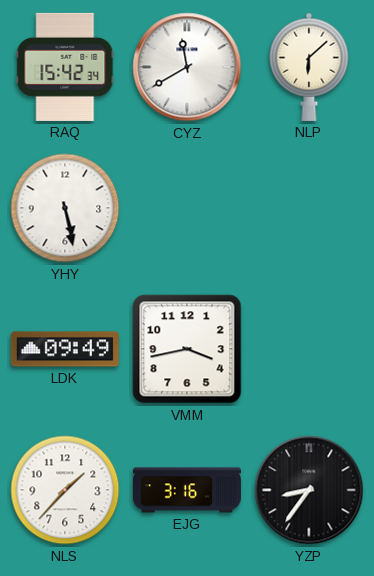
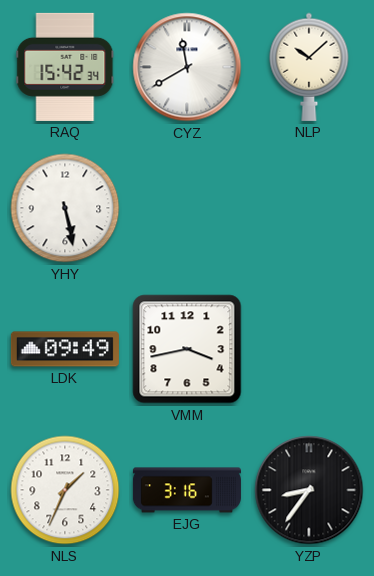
NLP: 6:08 -> 10:08 (309, 67)
NLS: 1:37 -> 1:34 (65, 490)
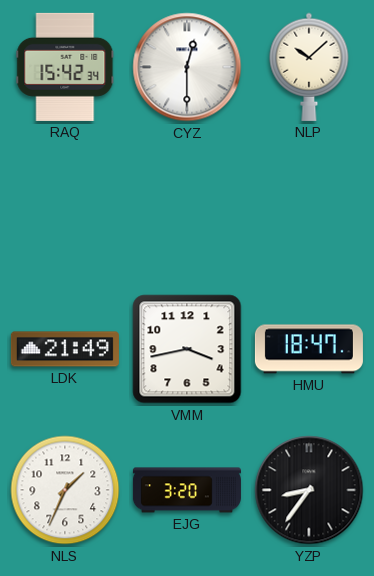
CYZ: 11:40 -> 12:30 (187, 67)
YHY: 5:28 -> none (65, 208)
LDK: 09:49 -> 21:49 (65, 349)
HMU: none -> 18:47 (309, 349)
EJG: 3:16 -> 3:20 (187, 490)
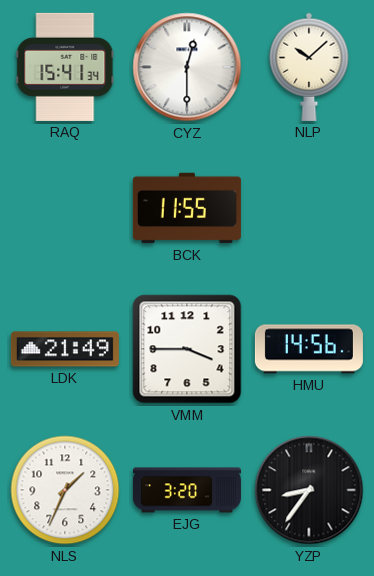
RAQ: 15:42 -> 15:41 (65, 67)
BCK: none -> 11:55 (187, 208)
VMM: 3:43 -> 3:45 (187, 349)
HMU: 18:47 -> 14:56 (309, 349)
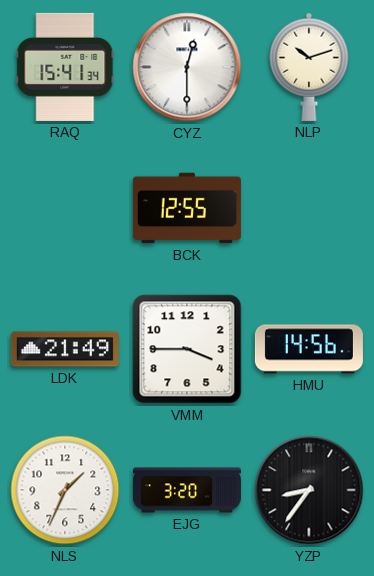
NLP: 10:08 -> 10:12 (309, 67)
BCK: 11:55 -> 12:55 (187, 208)
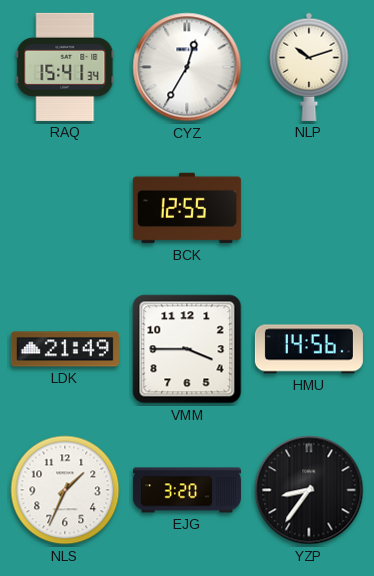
CYZ: 12:30 -> 12:35 (187, 67)
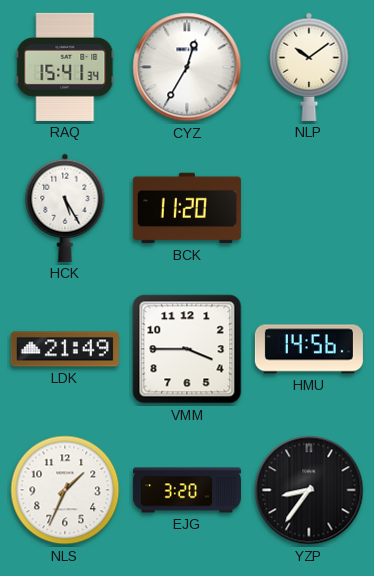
NLP: 10:12 -> 10:09 (309, 67)
HCK: none -> 5:25 (65, 208)
BCK: 12:55 -> 11:20 (187, 208)
